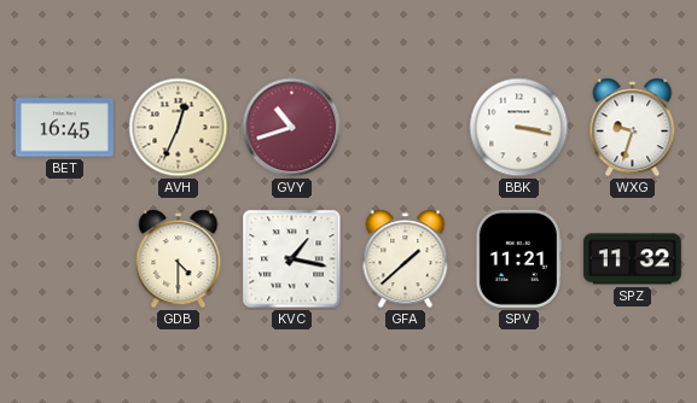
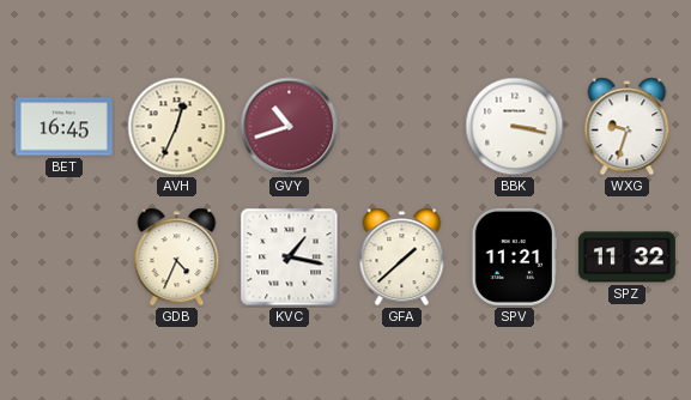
GDB: 4:30 -> 4:34 (177, 257)
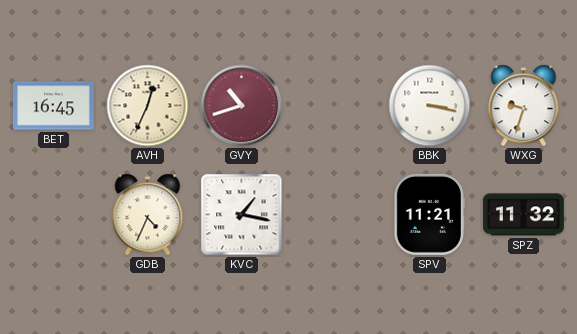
GFA: 1:38 -> none (402, 257)
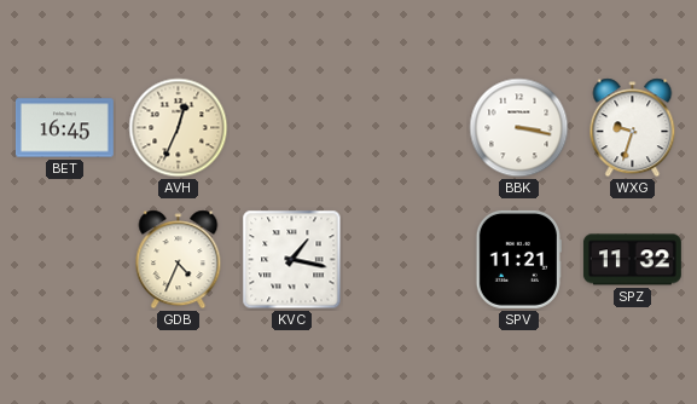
GVY: 10:42 -> none (242, 106)
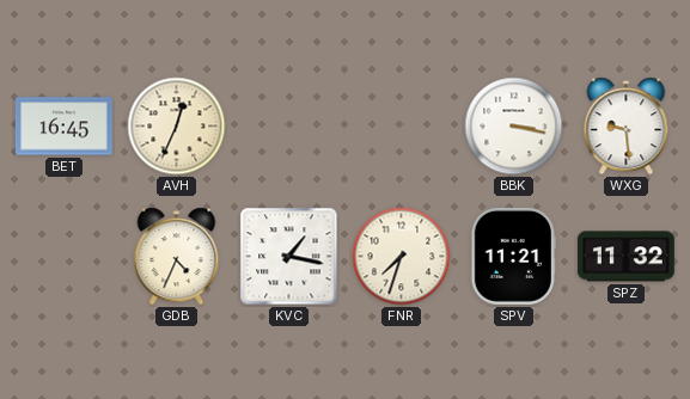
WXG: 9:33 -> 9:29 (627, 127)
FNR: none -> 7:33 (402, 257)
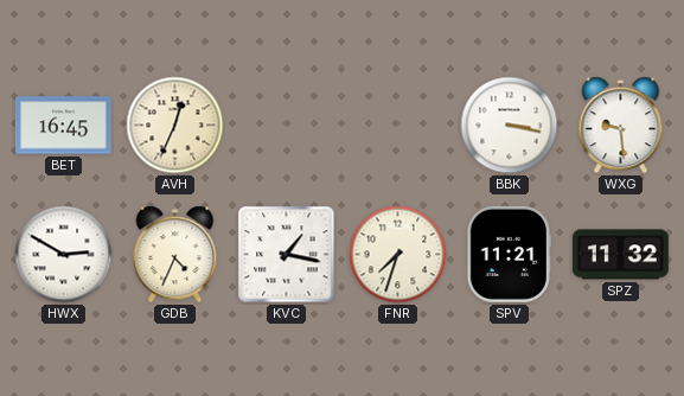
HWX: none -> 2:50 (64, 255)
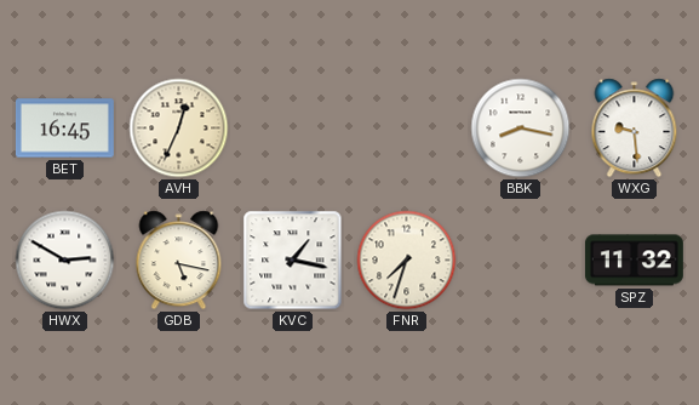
BBK: 3:17 -> 8:17 (521, 129)
GDB: 4:34 -> 5:17 (179, 261)
SPV: 11:21 -> none (509, 254)
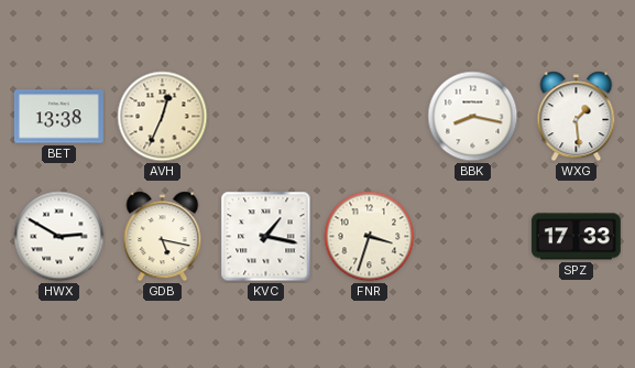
BET: 16:45 -> 13:38 (58, 117)
WXG: 9:29 -> 1:29 (577, 117)
FNR: 7:33 -> 3:33 (370, 237)
SPZ: 11:32 -> 17:33 (576, 237)
